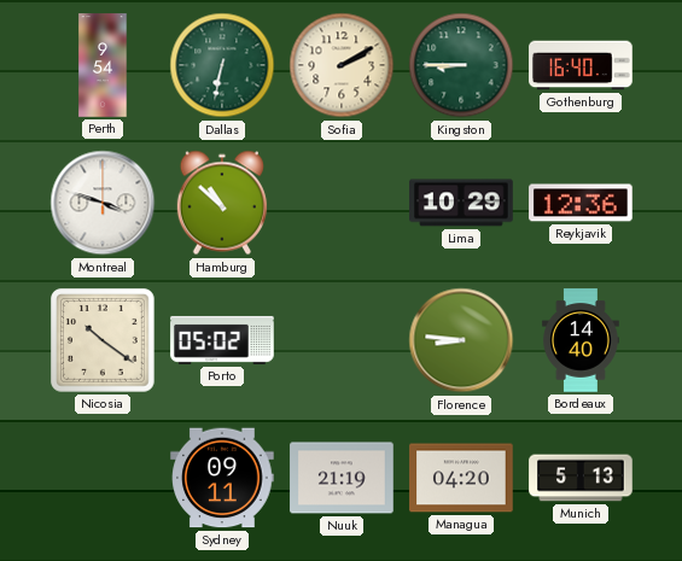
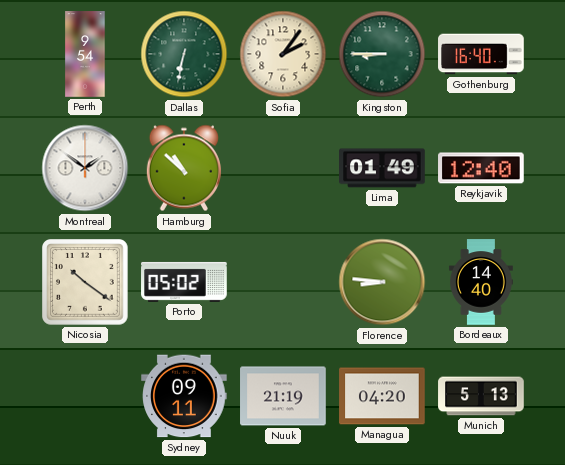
Sofia: 2:10 -> 2:06 (283, 54)
Montreal: 3:48 -> 1:51 (85, 168)
Lima: 10:29 -> 01:49 (382, 168)
Reykjavik: 12:36 -> 12:40 (481, 168)
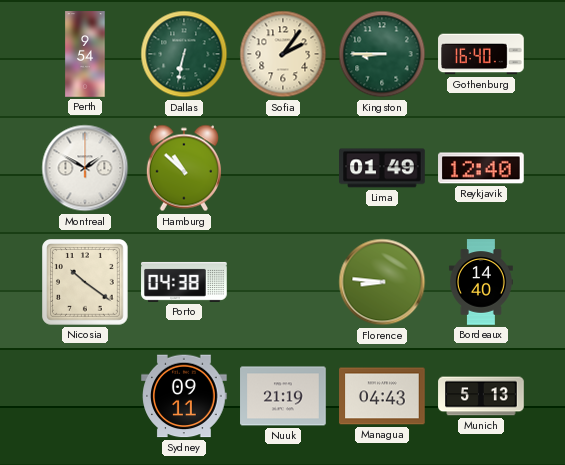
Montreal: 1:51 -> 1:50 (85, 168)
Porto: 05:02 -> 04:38 (184, 282)
Managua: 04:20 -> 04:43 (382, 396)
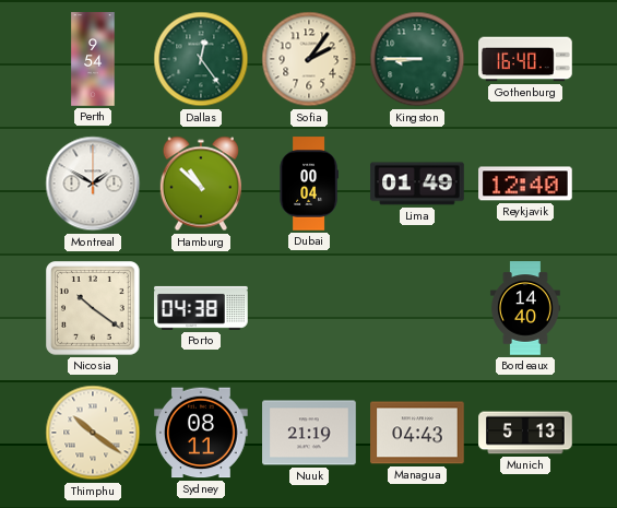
Dallas: 6:32 -> 12:24 (201, 59)
Dubai: none -> 00:04 (309, 184)
Florence: 8:46 -> none (382, 282)
Thimphu: none -> 10:21 (93, 433)
Sydney: 09:11 -> 08:11 (201, 433)
